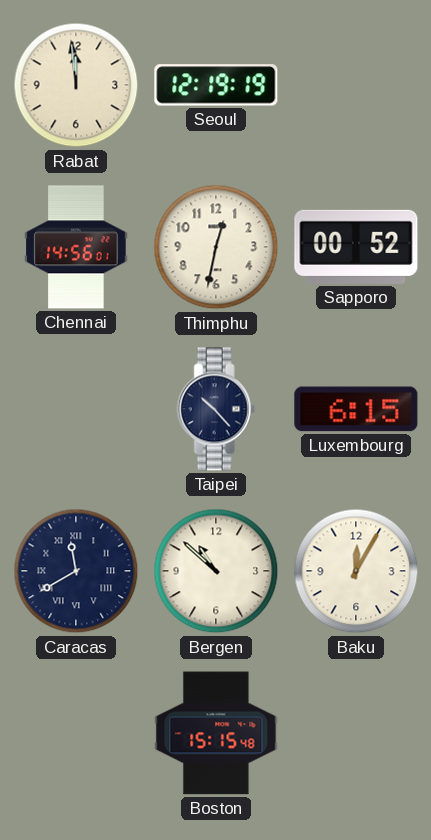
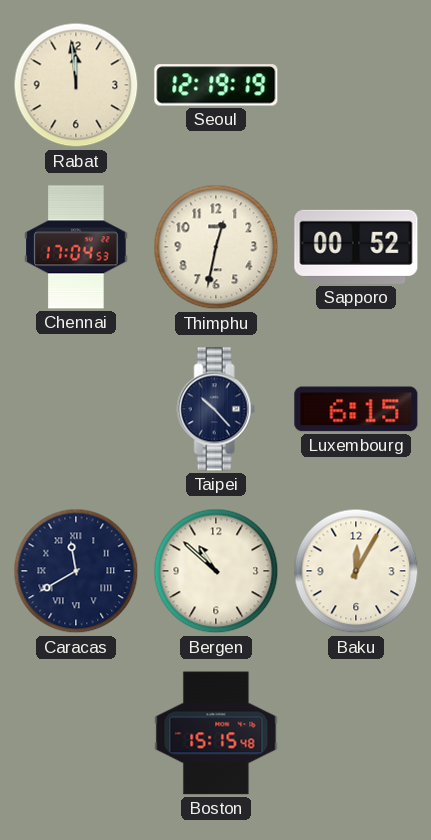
Chennai: 14:56 -> 17:04 (76, 247)
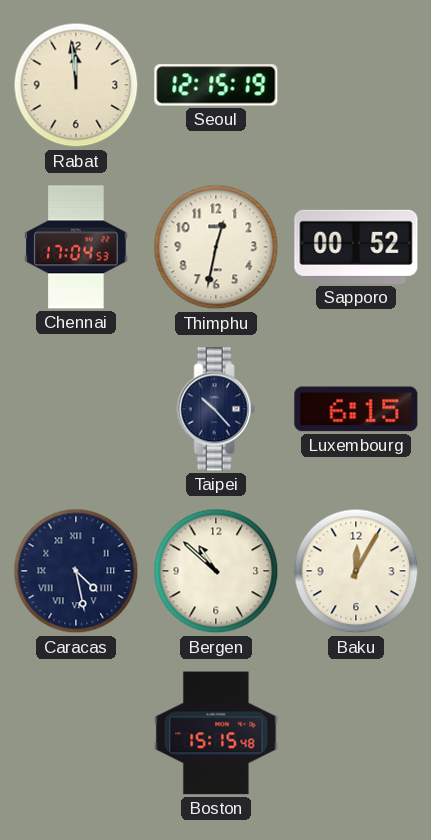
Seoul: 12:19 -> 12:15 (216, 85)
Caracas: 11:40 -> 4:28 (76, 571)
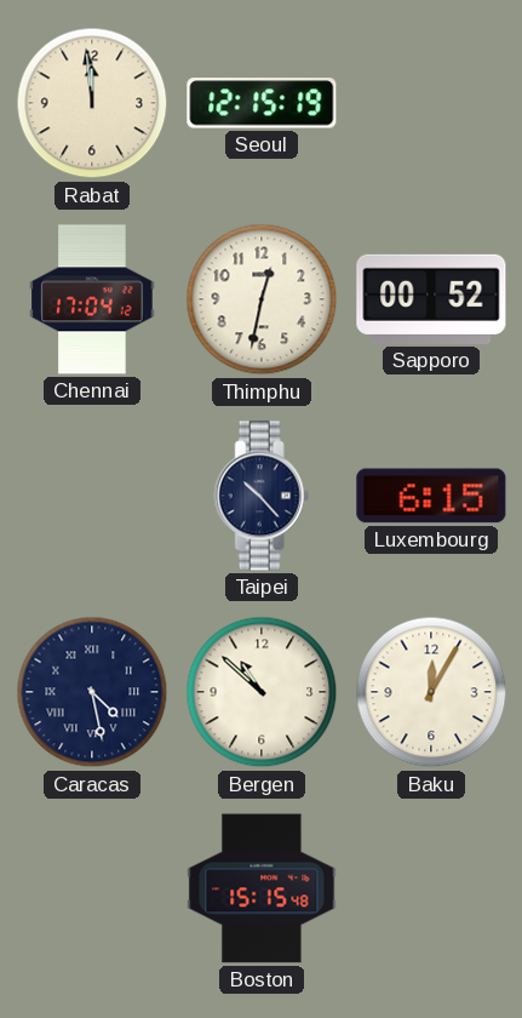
Chennai: 17:04:53 -> 17:04:12 (92, 299)
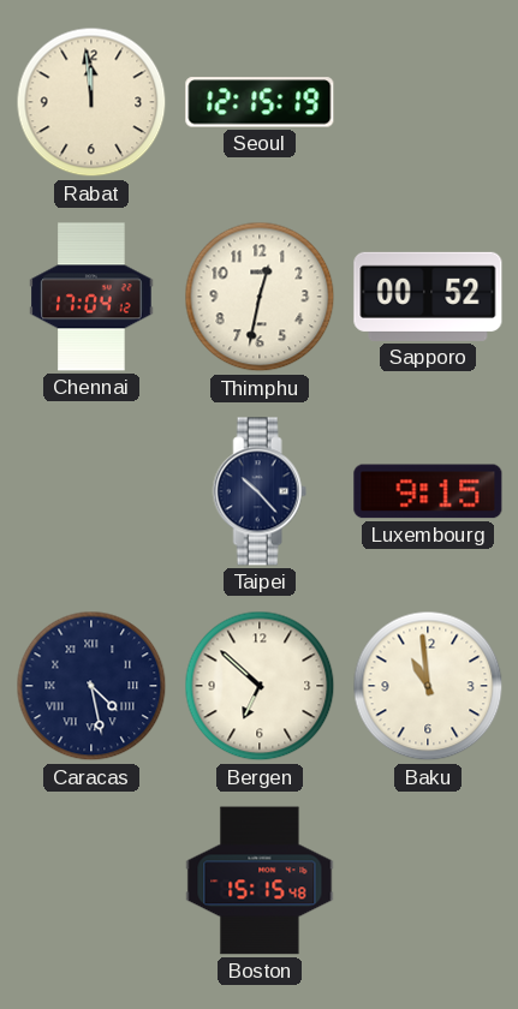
Luxembourg: 6:15 -> 9:15 (428, 491)
Bergen: 10:52 -> 6:52 (260, 686)
Baku: 12:05 -> 10:59 (428, 686)
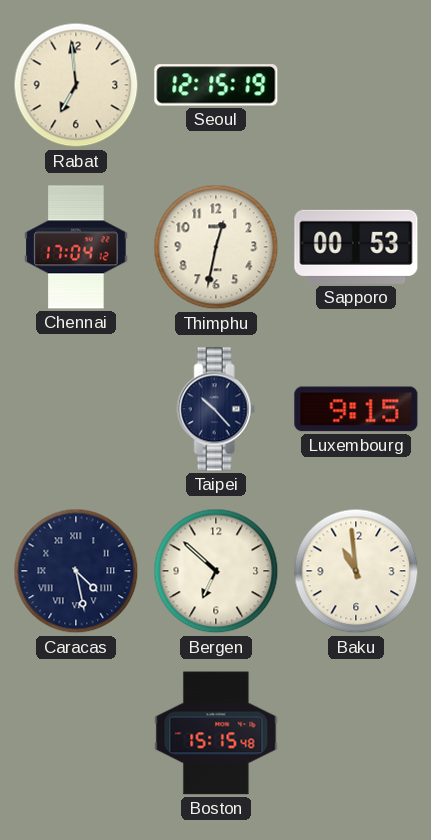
Rabat: 11:59 -> 6:59 (76, 85)
Sapporo: 00:52 -> 00:53 (356, 247)
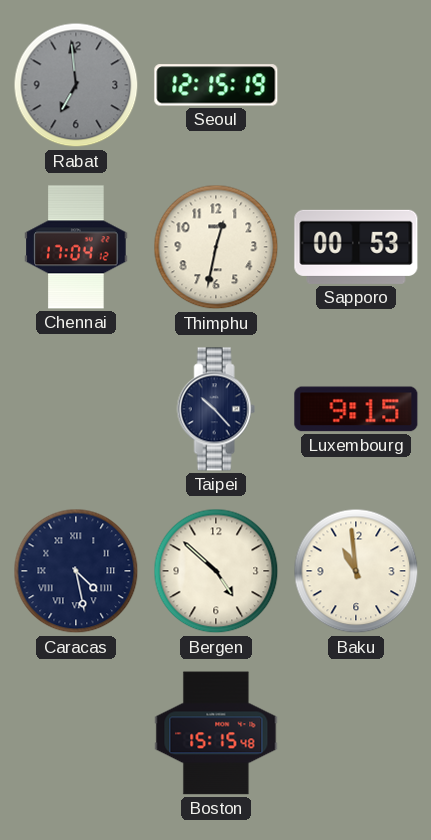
Rabat dial: cream -> grey (76, 85)
Bergen: 6:52 -> 4:52 (216, 571)
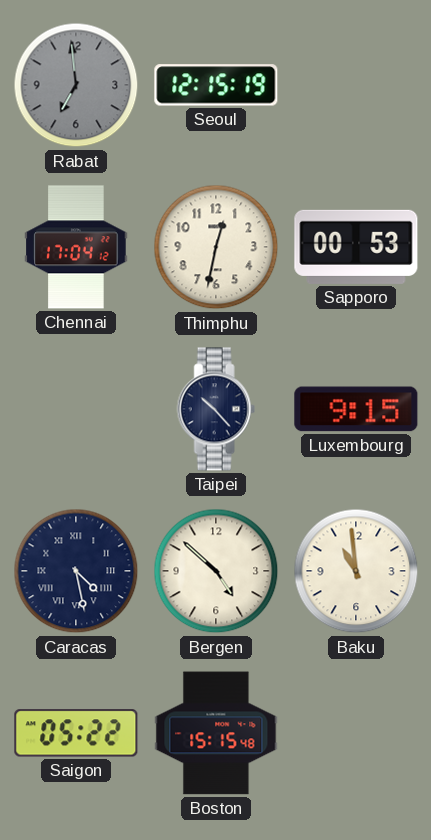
Saigon: none -> 05:22 (76, 733)
